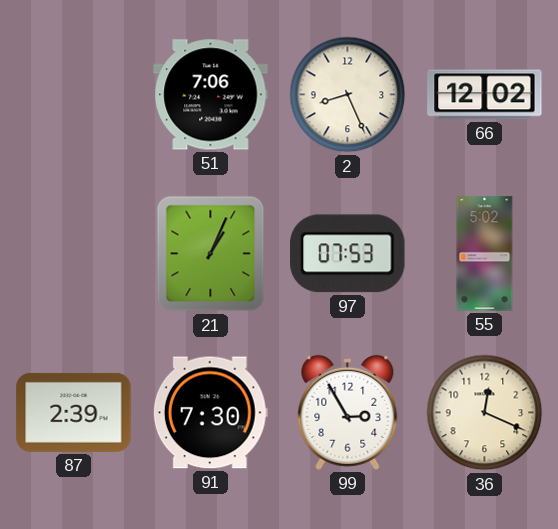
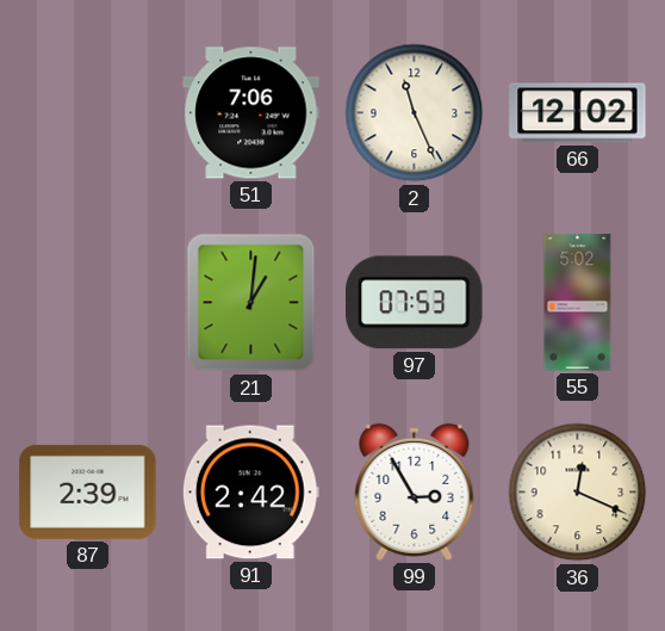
2: 8:26 -> 11:26 (415, 113)
21: 1:04 -> 1:01 (251, 303)
91: 7:30 -> 2:42 (250, 493)
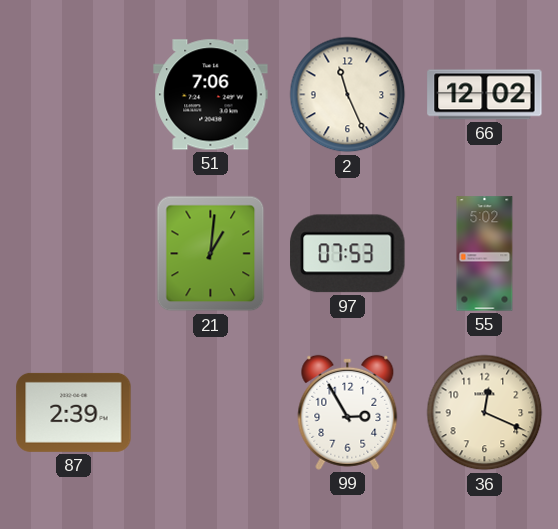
91: 2:42 -> none (250, 493)
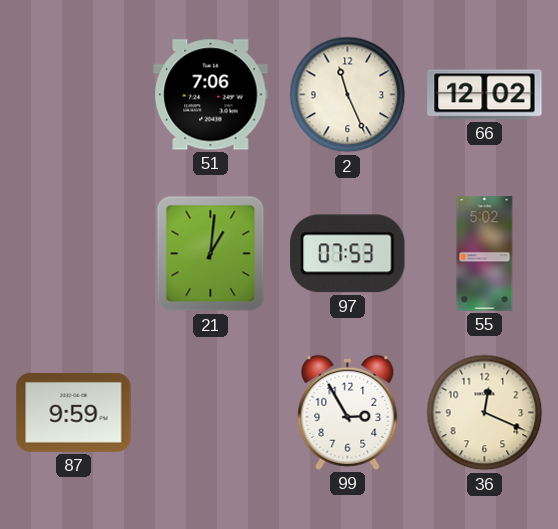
87: 2:39 -> 9:59 (74, 412)
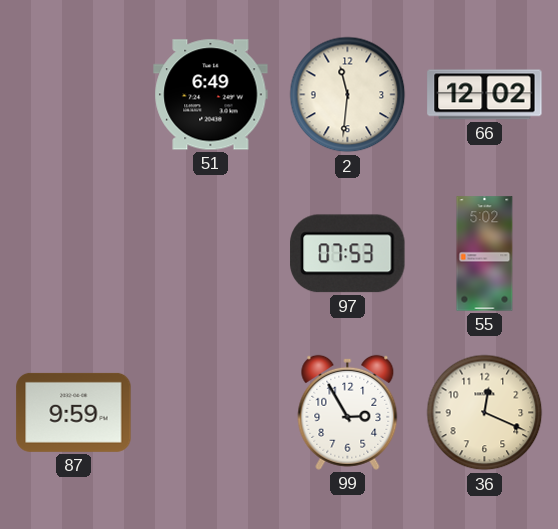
51: 7:06 -> 6:49 (211, 95)
2: 11:26 -> 11:31 (348, 95)
21: 1:01 -> none (211, 254)
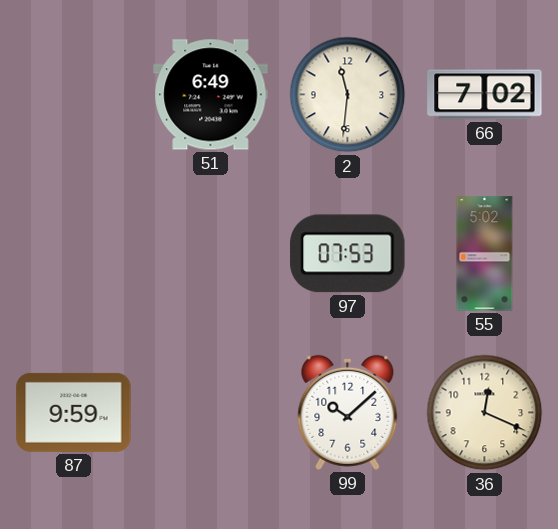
66: 12:02 -> 7:02 (485, 95)
99: 2:55 -> 10:08 (348, 412)
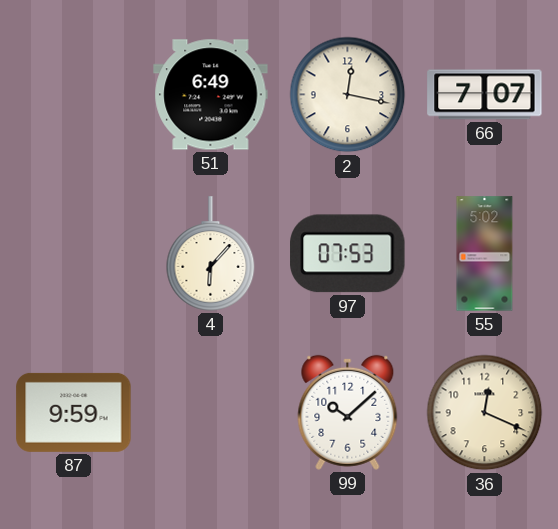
2: 11:31 -> 12:17 (348, 95)
66: 7:02 -> 7:07 (485, 95)
4: none -> 6:07 (211, 254)
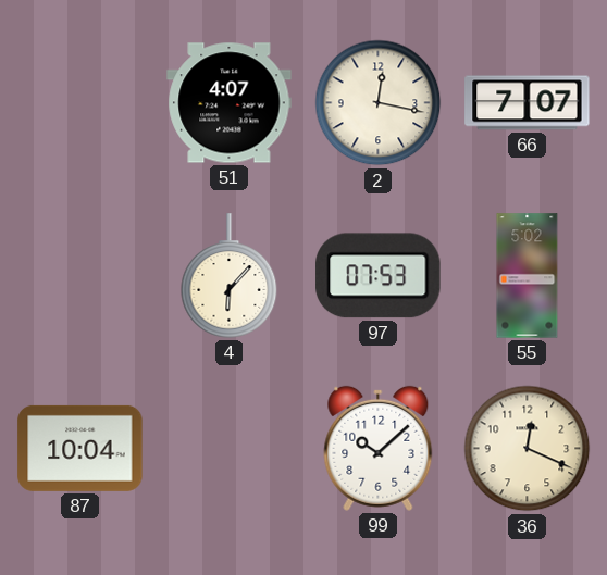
51: 6:49 -> 4:07 (230, 103)
87: 9:59 -> 10:04 (80, 448)
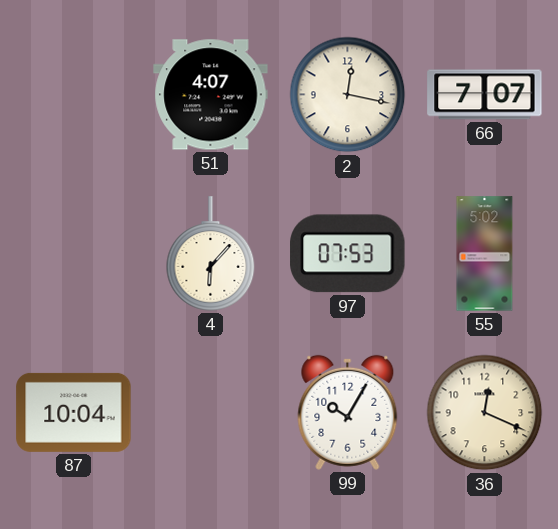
99: 10:08 -> 10:05 (348, 412)
